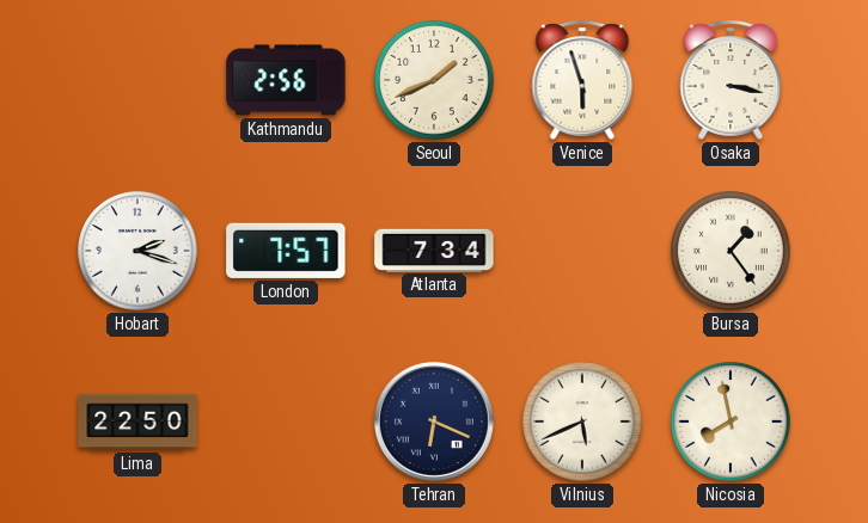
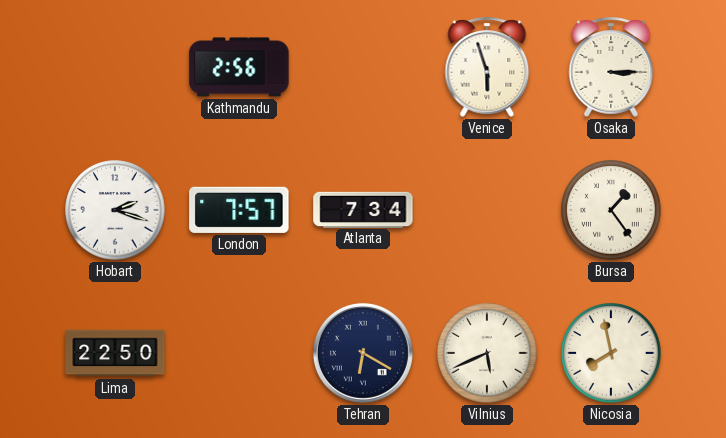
Seoul: 1:41 -> none (434, 80)
Osaka: 3:17 -> 3:15 (611, 67)
Tehran: 6:19 -> 6:20 (363, 353)
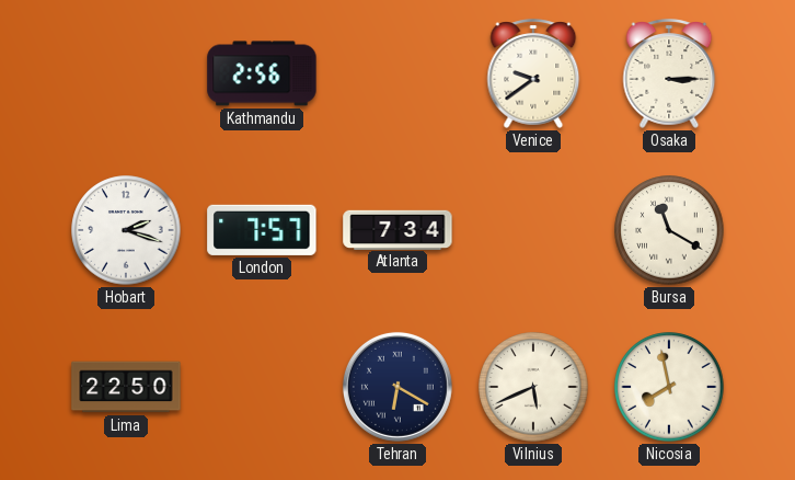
Venice: 5:57 -> 9:39 (533, 73)
Bursa: 1:24 -> 11:20 (669, 230)
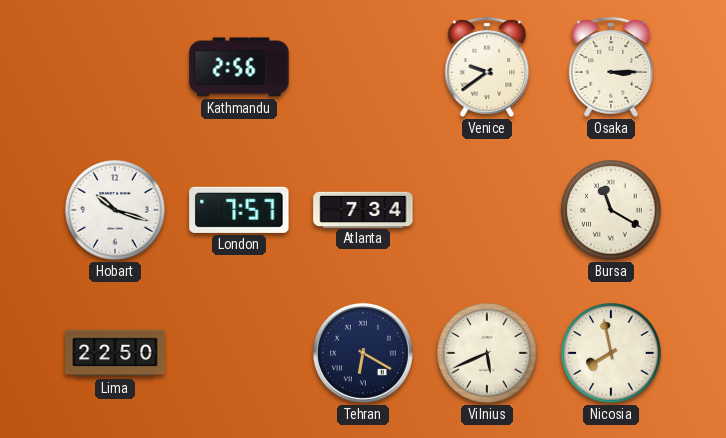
Hobart: 2:18 -> 10:18 (115, 210)
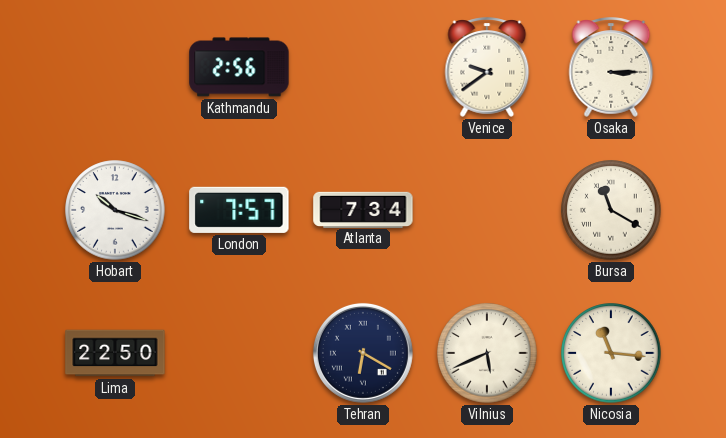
Nicosia: 7:58 -> 11:16 (611, 353)
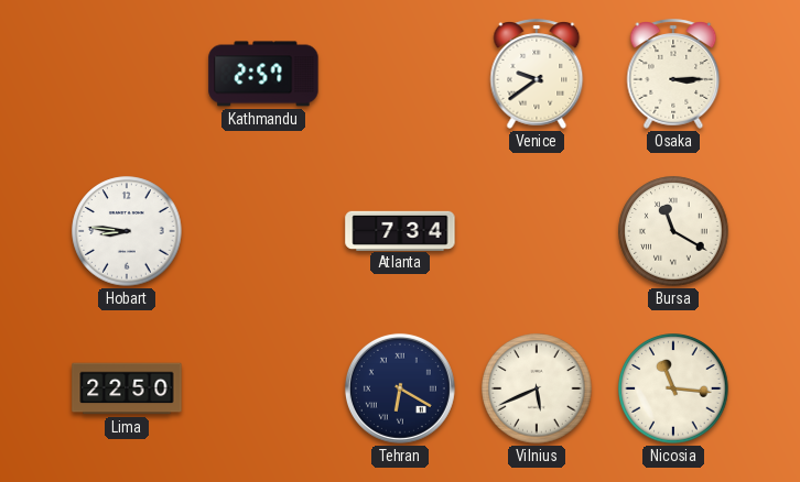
Kathmandu: 2:56 -> 2:57 (263, 74)
Hobart: 10:18 -> 8:46 (127, 231)
London: 7:57 -> none (239, 210)
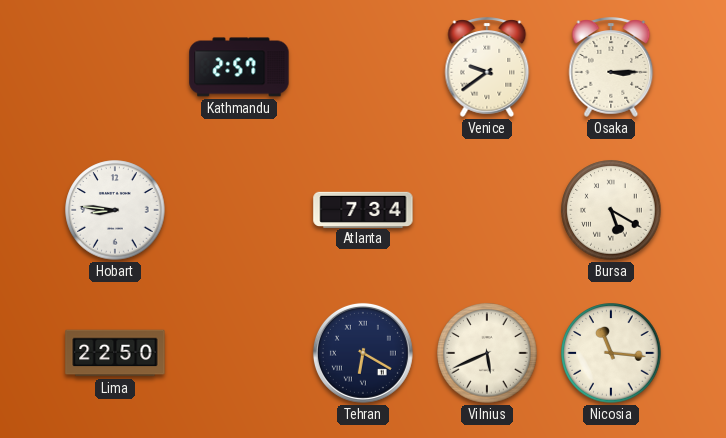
Bursa: 11:20 -> 5:20 (611, 210)
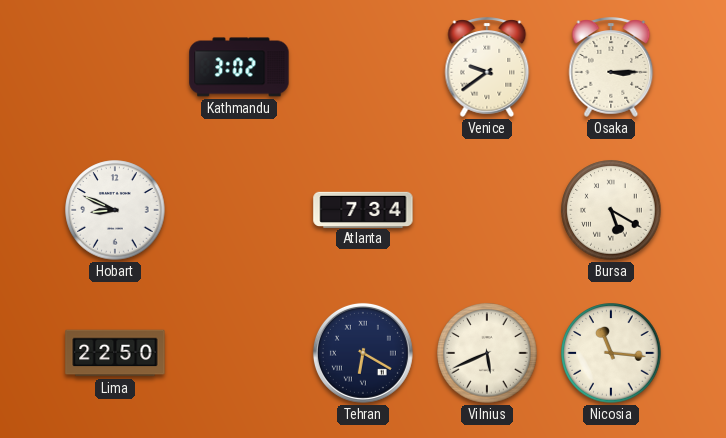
Kathmandu: 2:57 -> 3:02 (239, 67)
Hobart: 8:46 -> 8:49 (115, 210)
